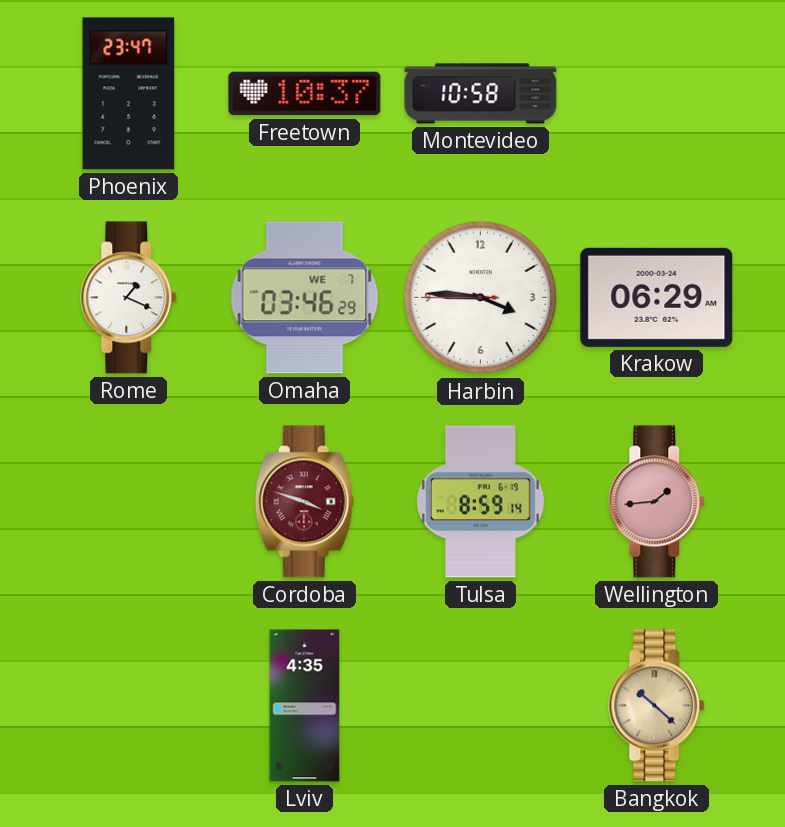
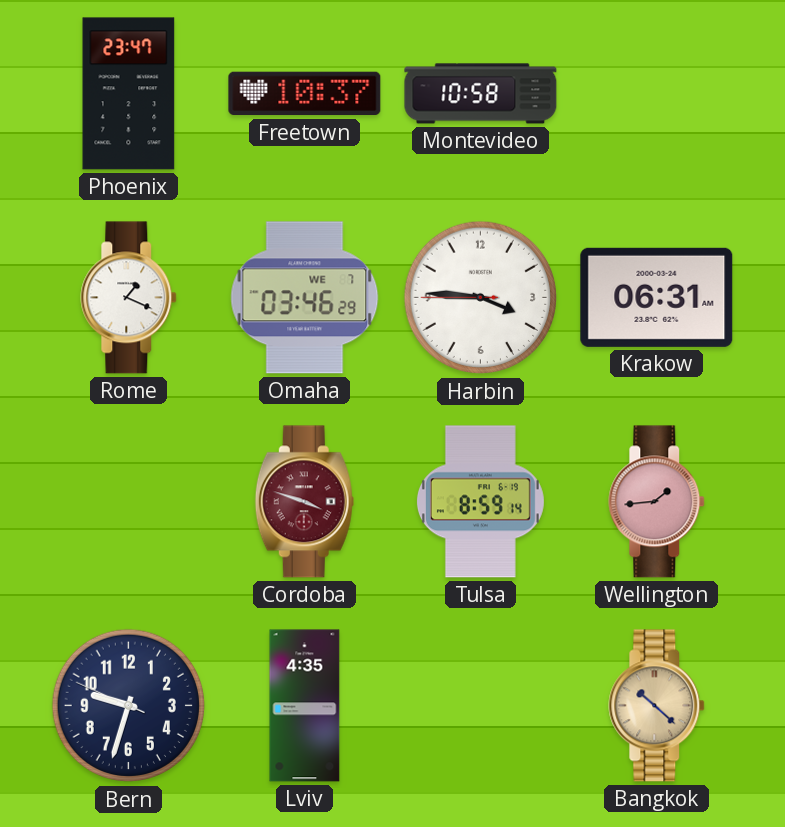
Krakow: 06:29 -> 06:31 (657, 297)
Bern: none -> 9:32 (129, 706)
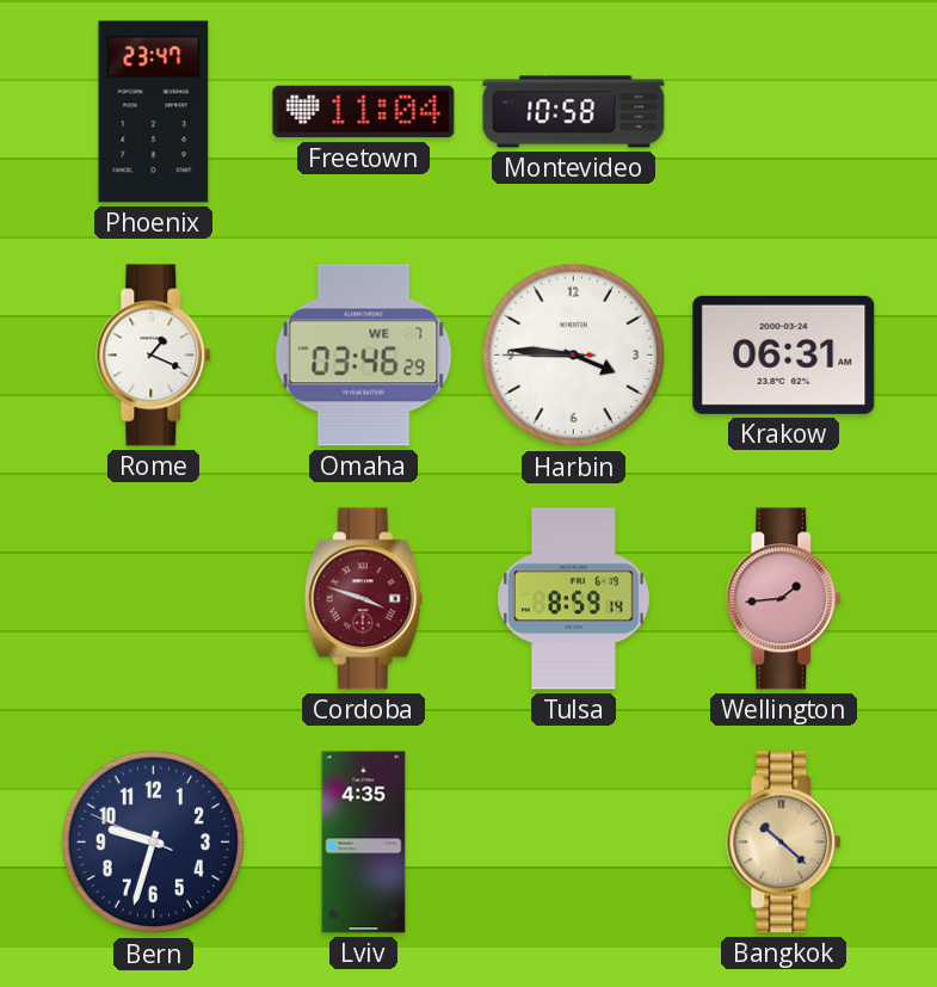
Freetown: 10:37 -> 11:04 (364, 112)
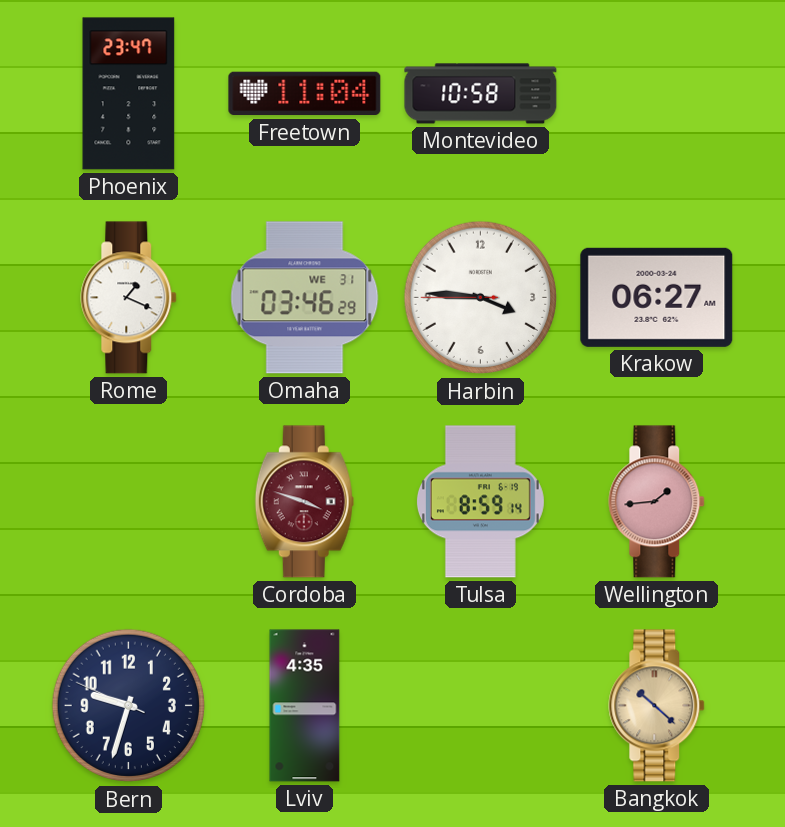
Omaha date: WE 7 -> WE 31 (305, 298)
Krakow: 06:31 -> 06:27 (657, 297)
